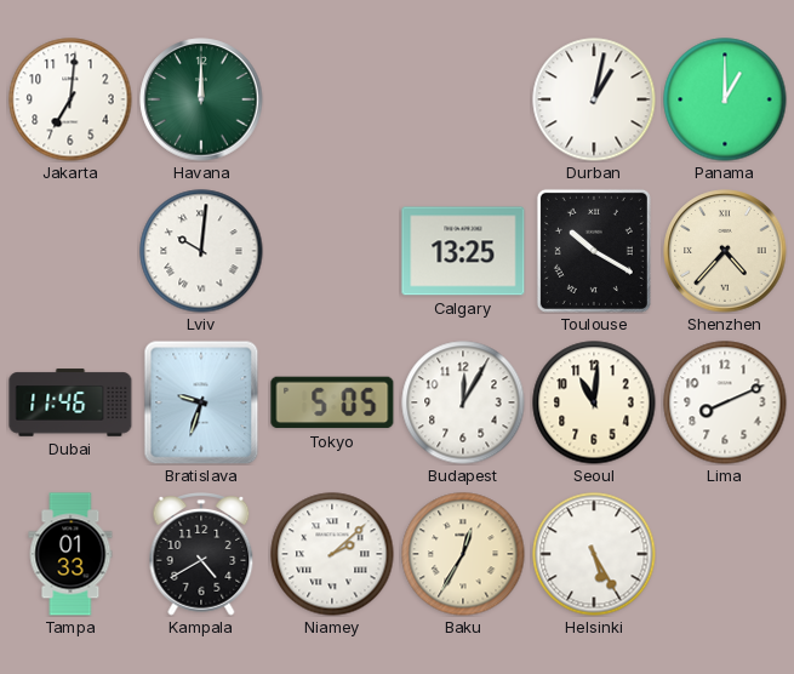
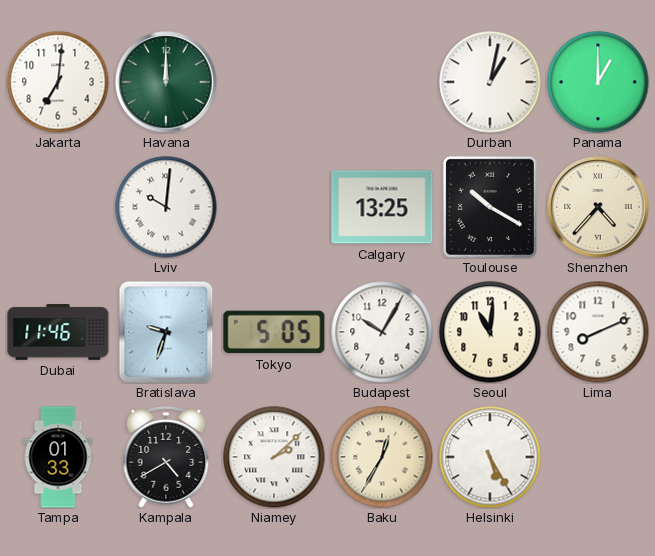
Budapest: 12:05 -> 10:05 (382, 332)
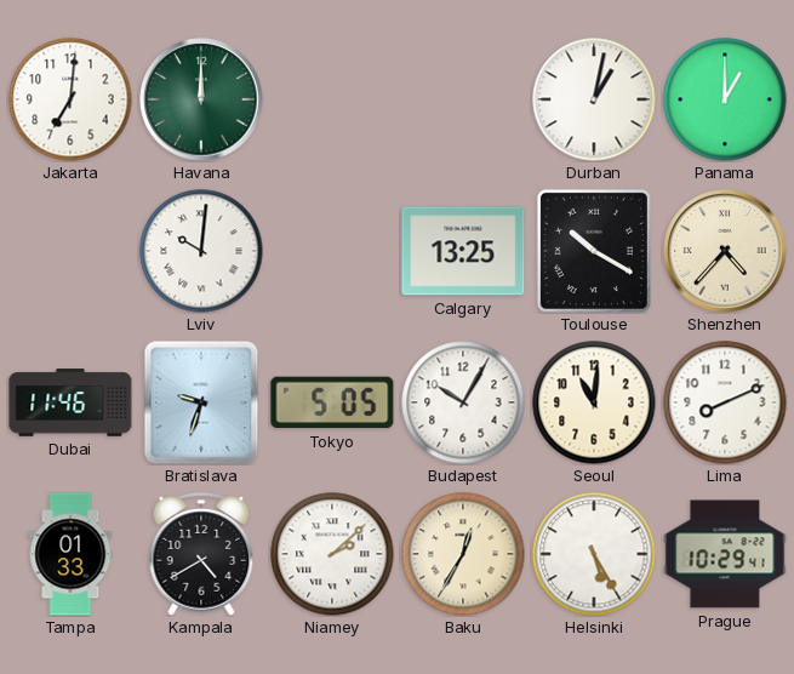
Prague: none -> 10:29 (725, 554)
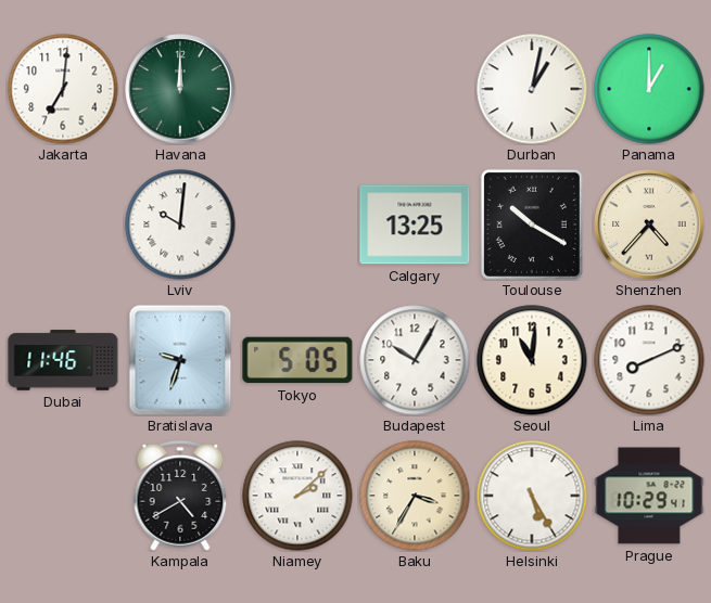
Tampa: 01:33 -> none (70, 554)
Baku: 12:35 -> 3:35 (415, 496)
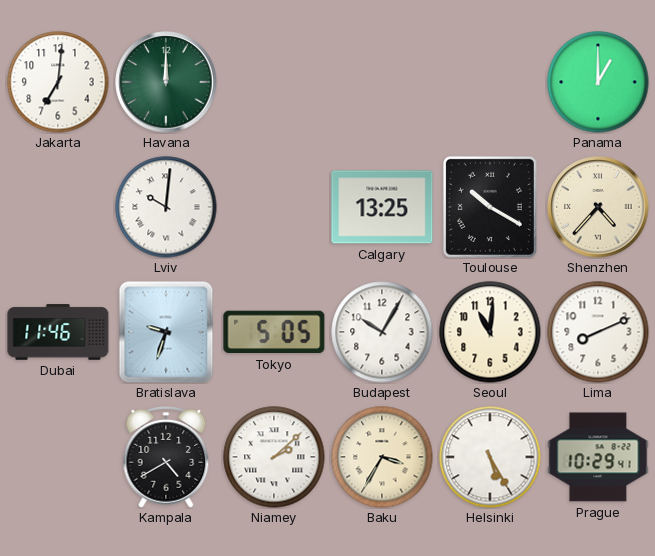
Durban: 1:02 -> none (532, 89)
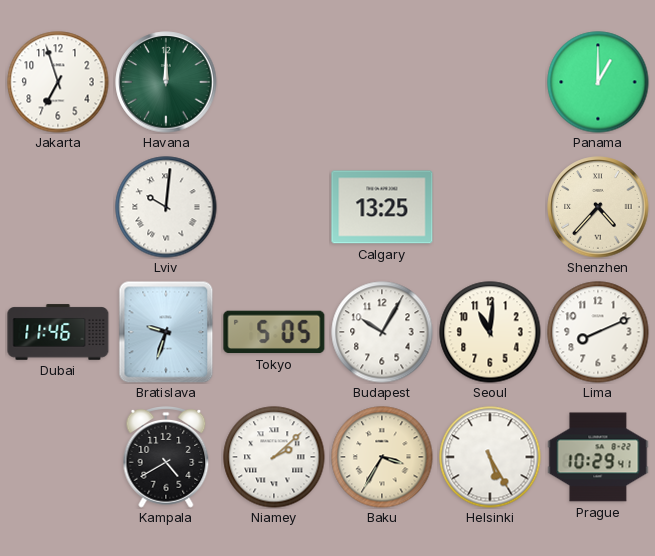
Jakarta: 7:01 -> 6:57 (58, 82)
Toulouse: 10:20 -> none (490, 207)
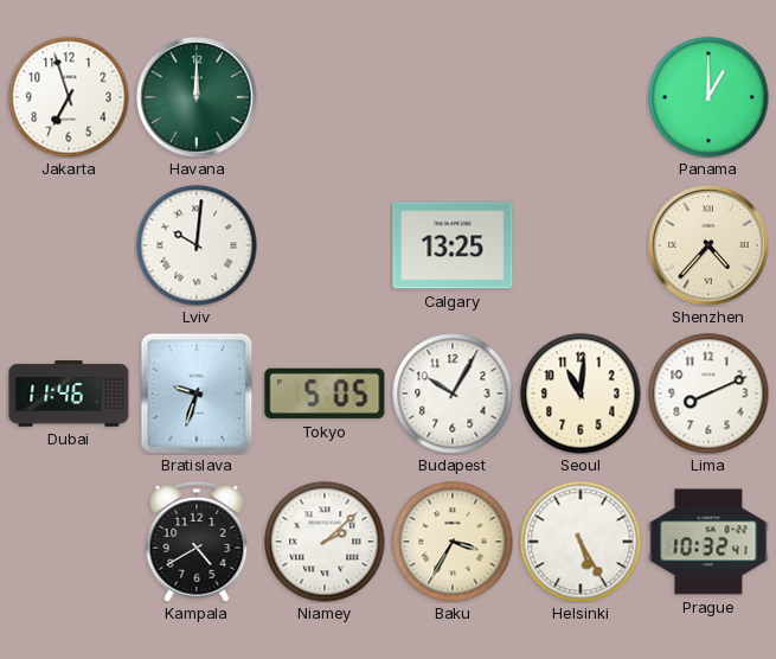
Prague: 10:29 -> 10:32 (708, 542)
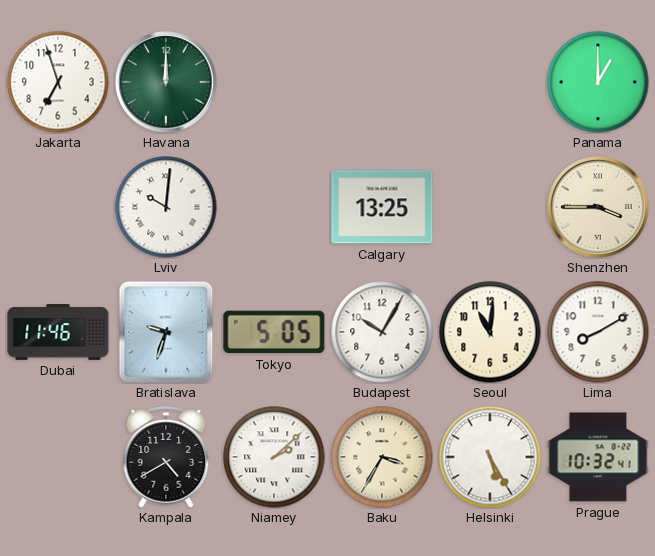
Shenzhen: 4:37 -> 3:45 (598, 207)
Lima: 8:11 -> 8:10 (598, 332)
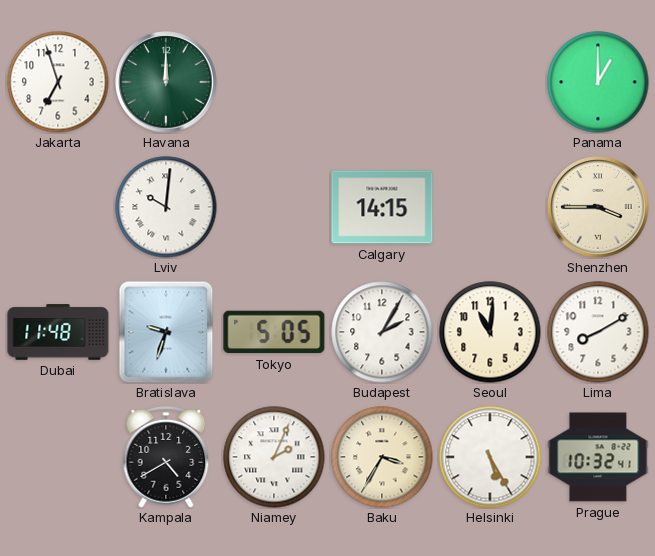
Calgary: 13:25 -> 14:15 (382, 207)
Dubai: 11:46 -> 11:48 (58, 332)
Budapest: 10:05 -> 2:05 (382, 332)
Niamey: 2:08 -> 2:04 (274, 457)
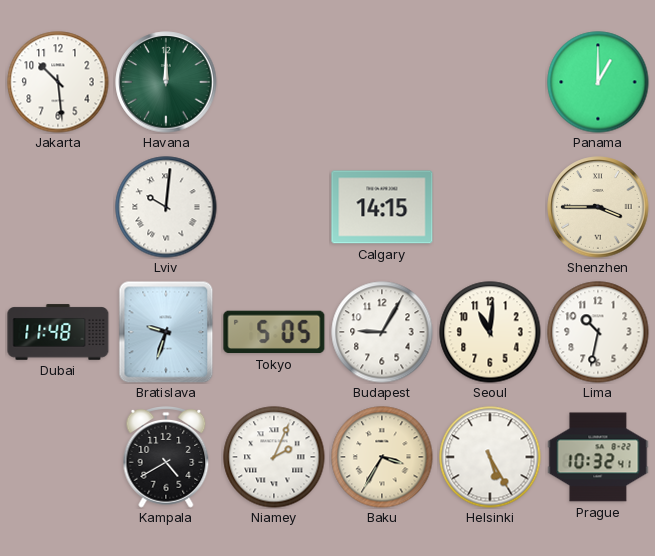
Jakarta: 6:57 -> 10:29 (58, 82)
Budapest: 2:05 -> 9:05 (382, 332)
Lima: 8:10 -> 10:32 (598, 332)
